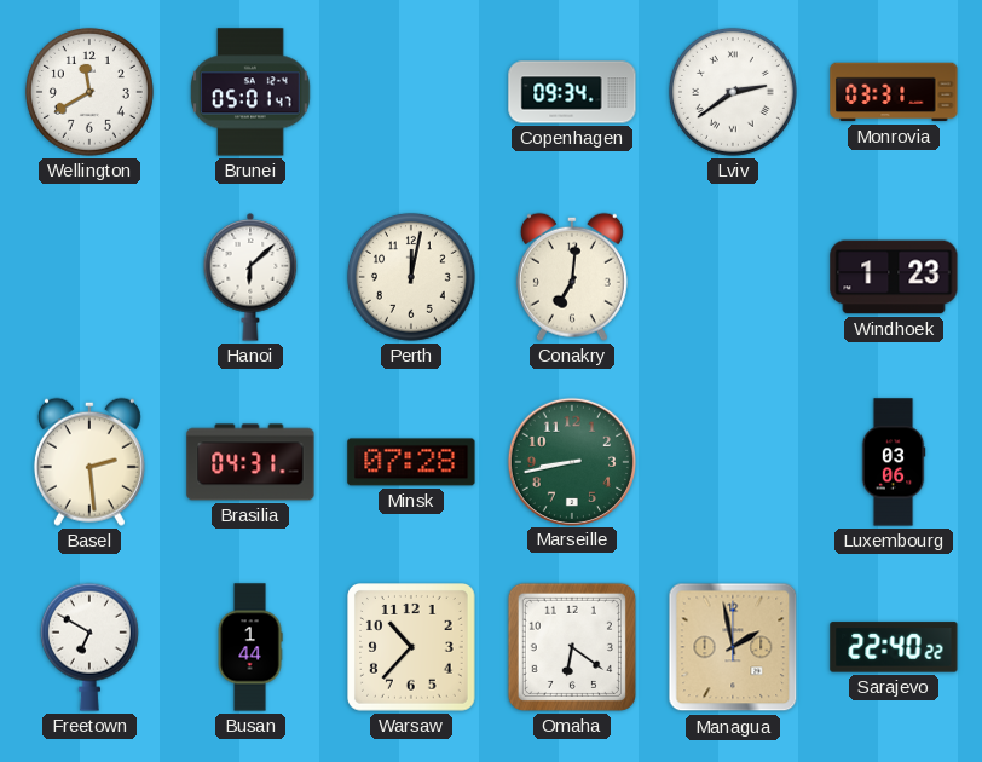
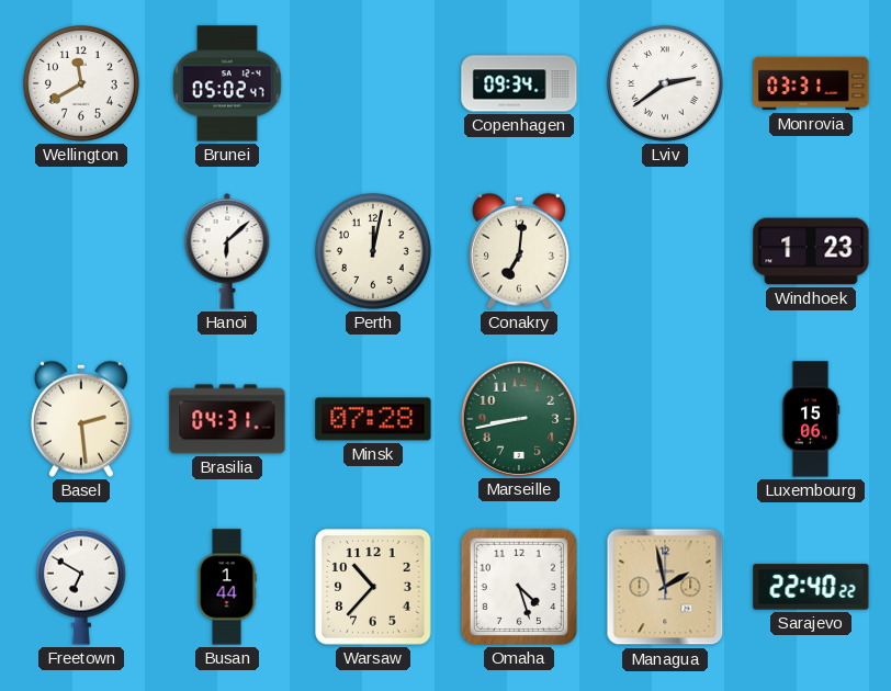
Brunei: 05:01 -> 05:02 (227, 83)
Luxembourg: 03:06 -> 15:06 (811, 419)
Omaha: 6:21 -> 4:27 (519, 587)
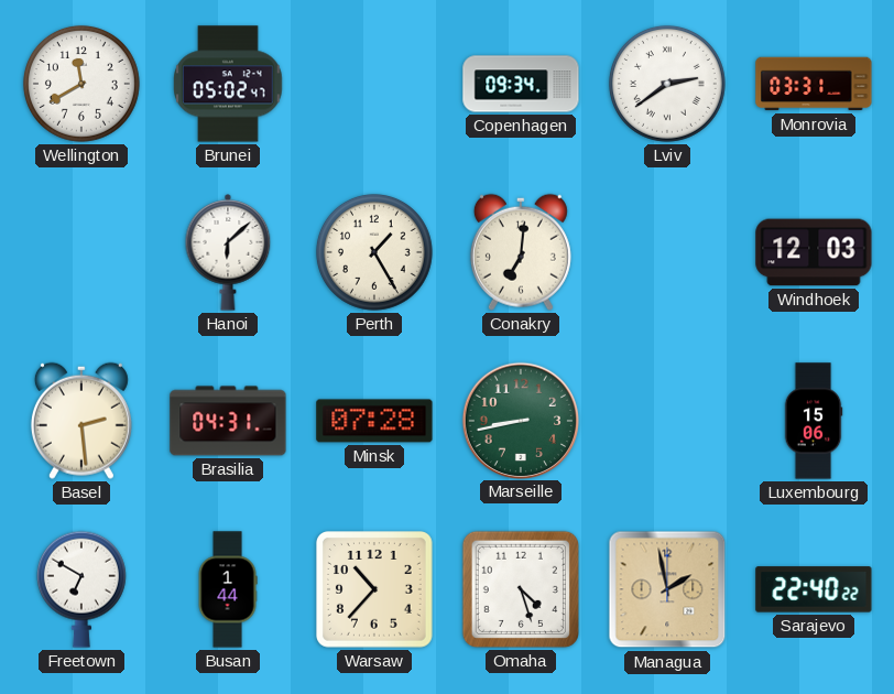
Perth: 12:02 -> 1:25 (374, 252)
Windhoek: 1:23 -> 12:03 (814, 252)
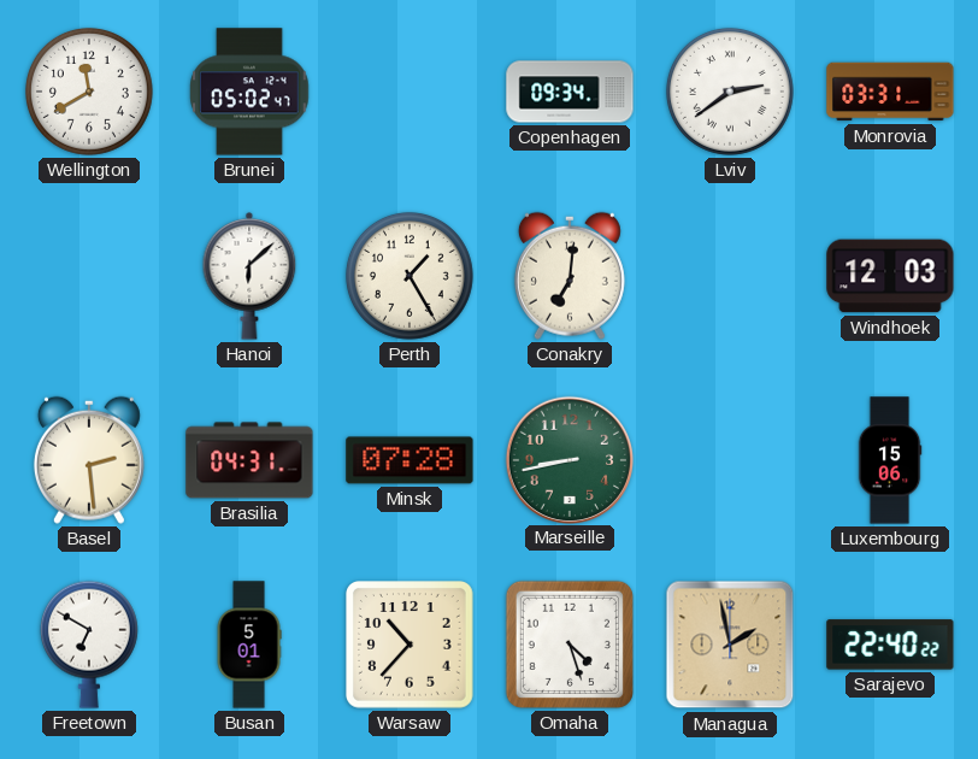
Busan: 1:44 -> 5:01 (249, 645)
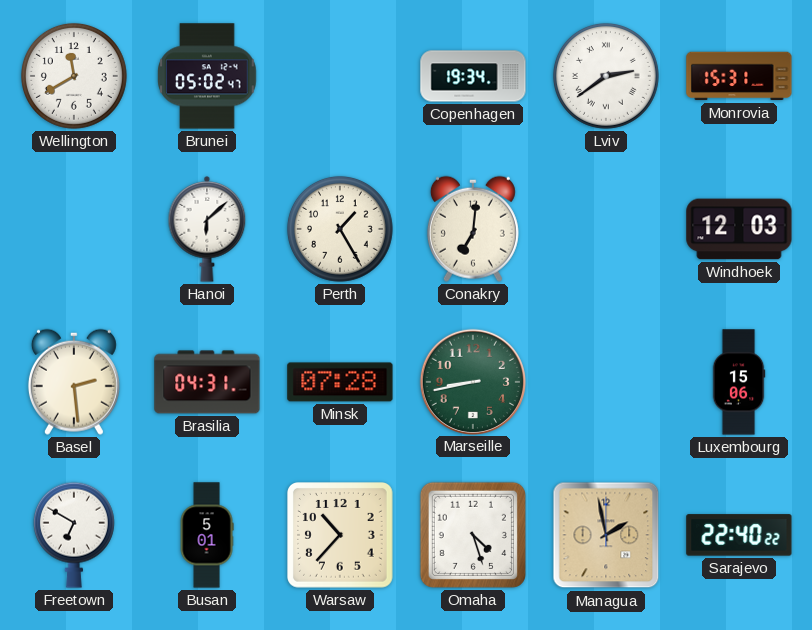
Copenhagen: 09:34 -> 19:34 (473, 76)
Monrovia: 03:31 -> 15:31 (739, 76)
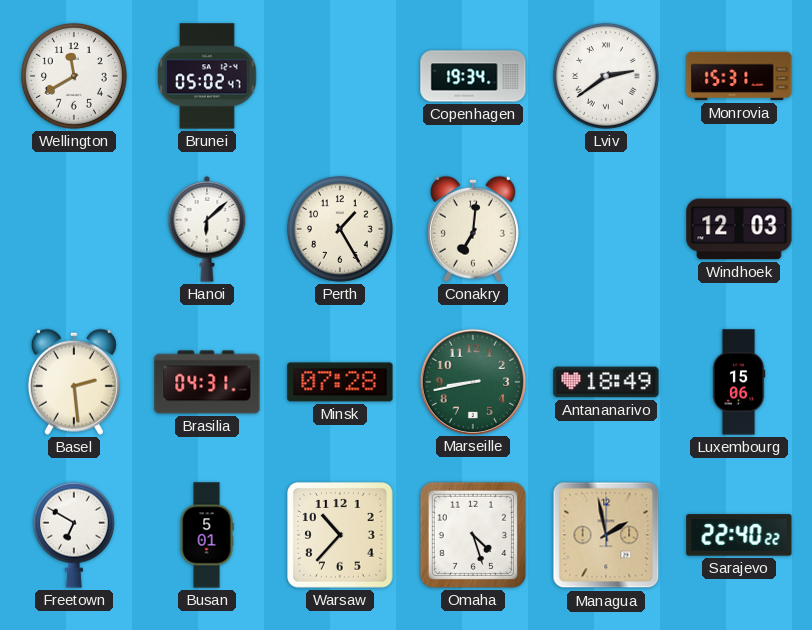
Antananarivo: none -> 18:49 (606, 382)
